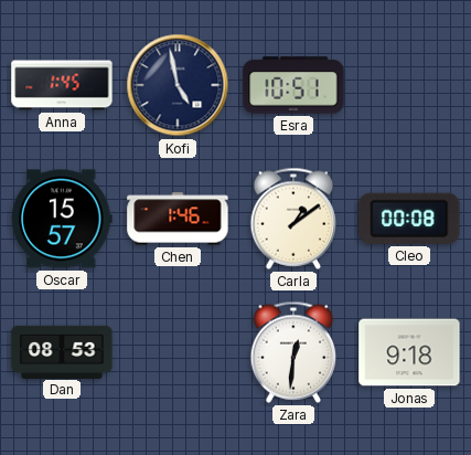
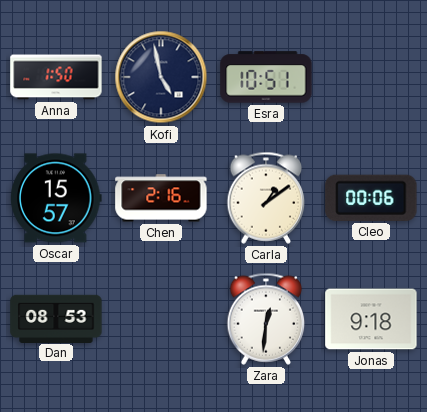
Anna: 1:45 -> 1:50 (56, 77)
Chen: 1:46 -> 2:16 (161, 198)
Cleo: 00:08 -> 00:06 (371, 198)
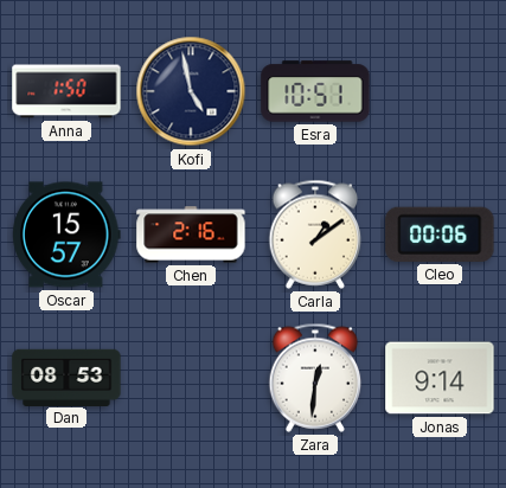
Jonas: 9:18 -> 9:14 (440, 378)
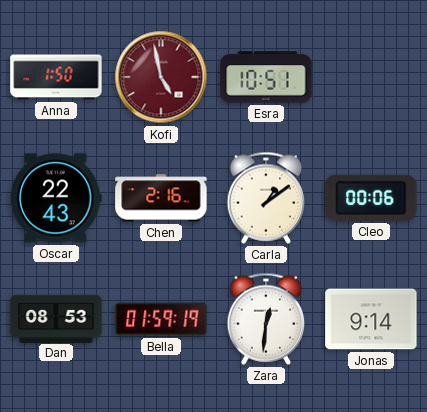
Kofi dial: navy -> burgundy (161, 77)
Oscar: 15:57 -> 22:43 (56, 198)
Bella: none -> 01:59 (161, 319)
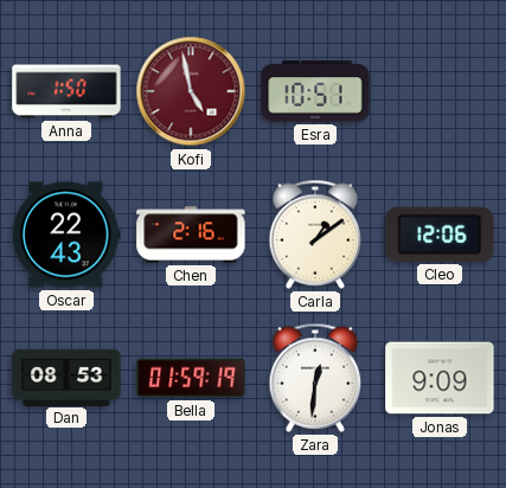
Cleo: 00:06 -> 12:06 (440, 235)
Jonas: 9:14 -> 9:09 (440, 378)
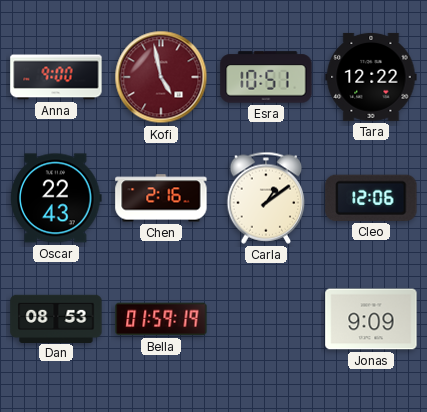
Anna: 1:50 -> 9:00 (56, 77)
Tara: none -> 12:22 (371, 77)
Zara: 12:31 -> none (315, 378)
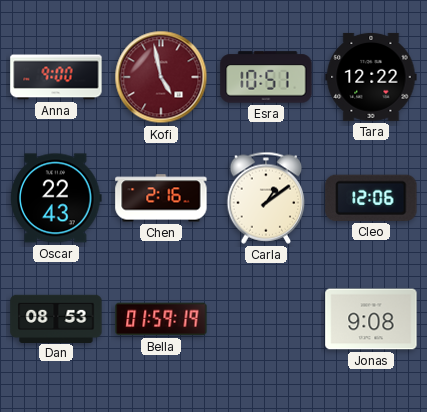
Jonas: 9:09 -> 9:08 (371, 319)
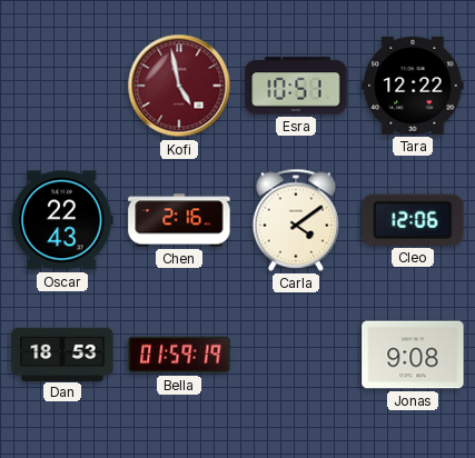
Anna: 9:00 -> none (56, 77)
Carla: 1:09 -> 4:09 (296, 220)
Dan: 08:53 -> 18:53 (62, 354)
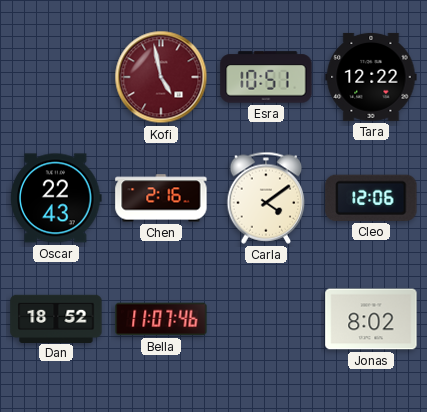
Dan: 18:53 -> 18:52 (56, 318)
Bella: 01:59 -> 11:07 (161, 319)
Jonas: 9:08 -> 8:02 (371, 319)
